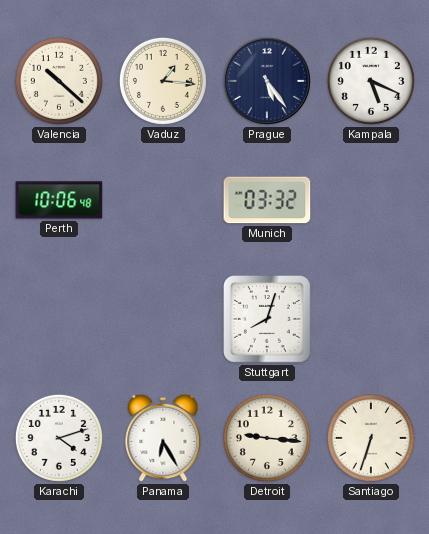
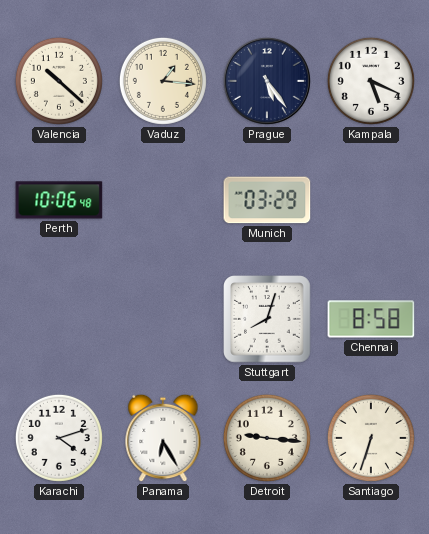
Munich: 03:32 -> 03:29 (267, 200)
Chennai: none -> 8:58 (371, 319)
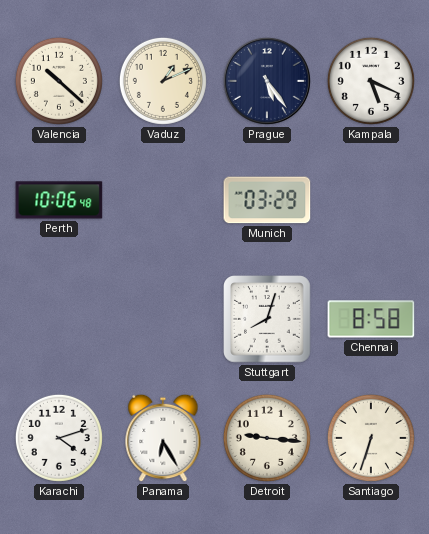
Vaduz: 1:16 -> 1:11 (163, 81)
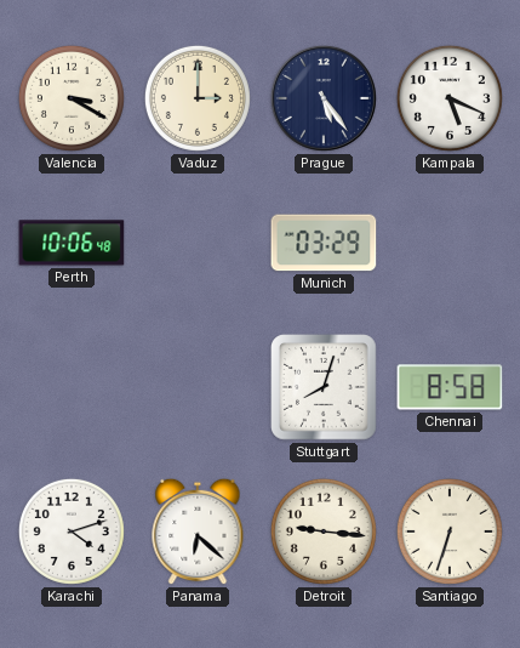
Valencia: 10:22 -> 3:20 (72, 98)
Vaduz: 1:11 -> 3:00 (198, 98)
Panama: 6:25 -> 6:22 (198, 532)
